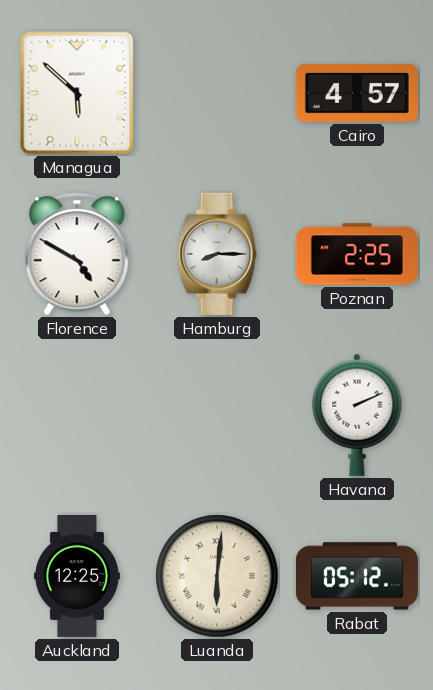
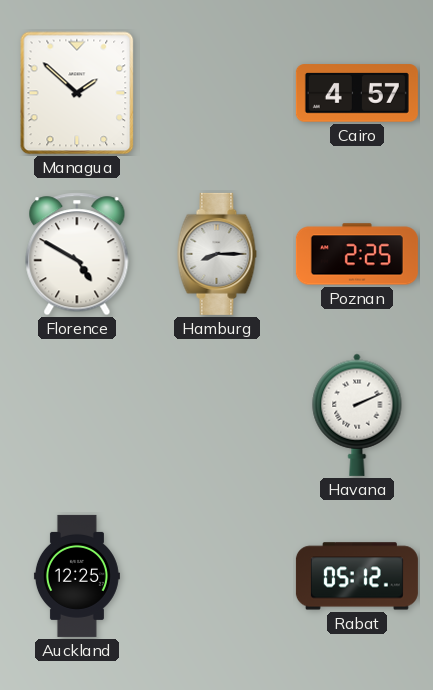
Managua: 5:52 -> 1:52 (77, 93)
Luanda: 6:01 -> none (217, 576)
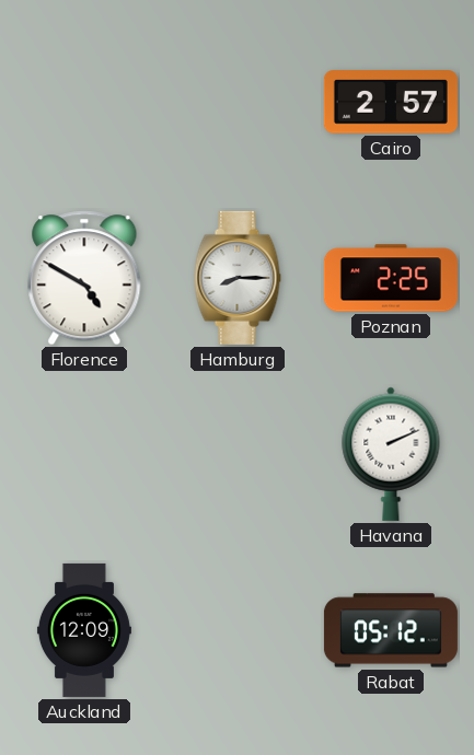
Managua: 1:52 -> none (77, 93)
Cairo: 4:57 -> 2:57 (391, 102)
Auckland: 12:25 -> 12:09 (84, 630)
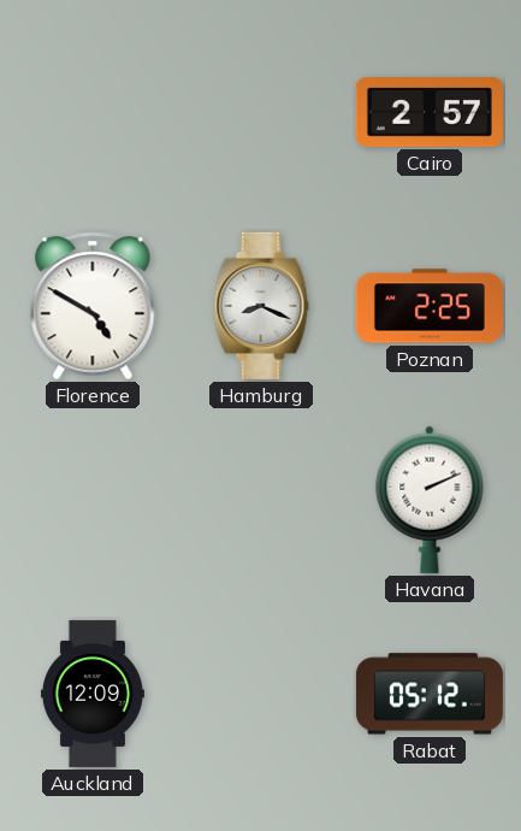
Hamburg: 8:15 -> 8:19 (261, 306)
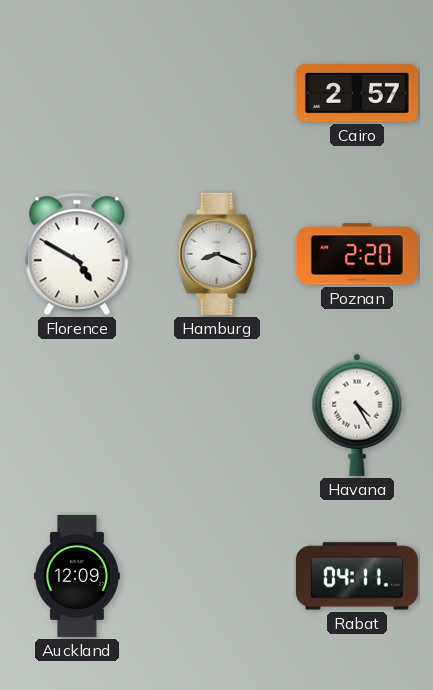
Poznan: 2:25 -> 2:20 (357, 254)
Havana: 2:11 -> 4:25 (357, 415)
Rabat: 05:12 -> 04:11 (357, 576)
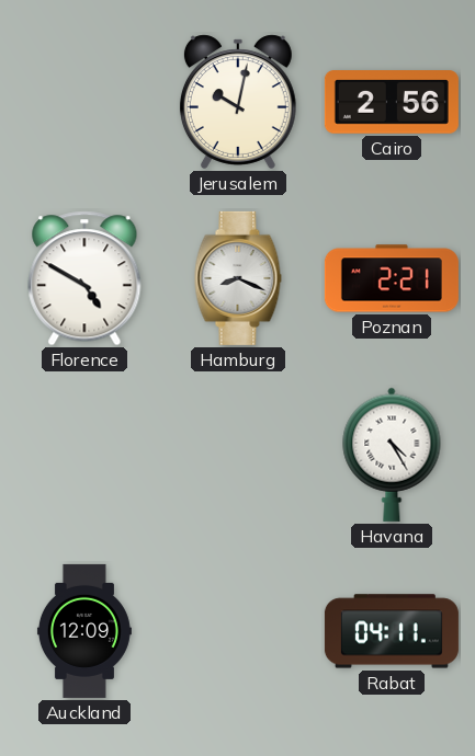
Jerusalem: none -> 10:02 (238, 102)
Cairo: 2:57 -> 2:56 (392, 102)
Poznan: 2:20 -> 2:21 (392, 278)
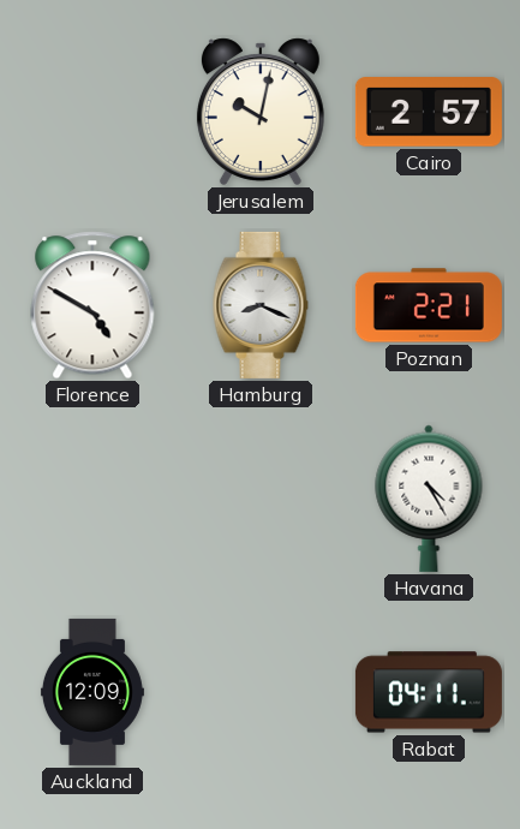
Cairo: 2:56 -> 2:57 (429, 112)
